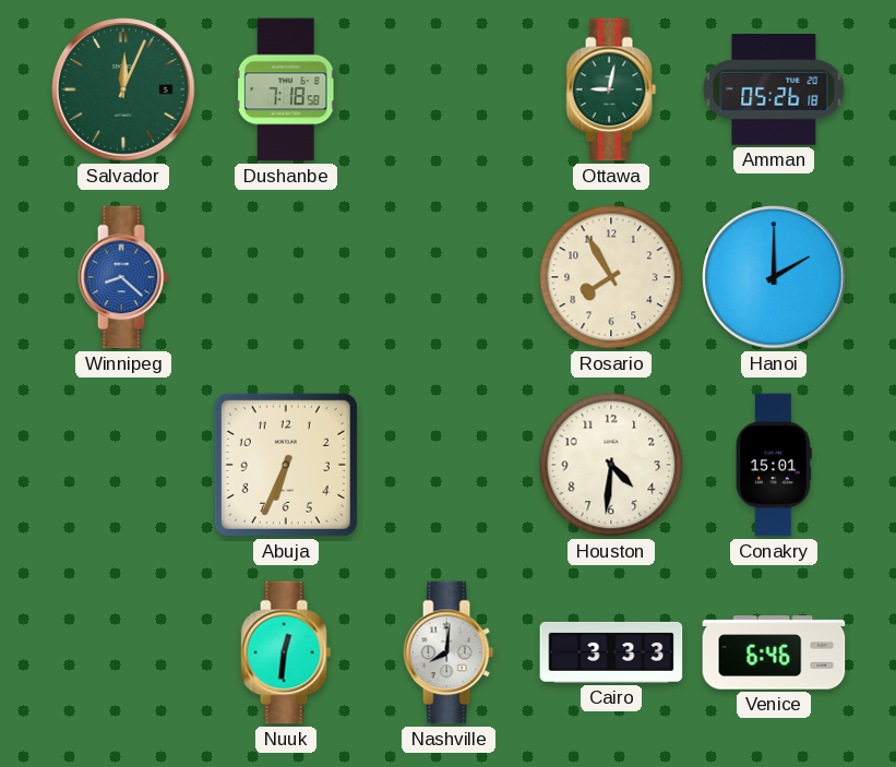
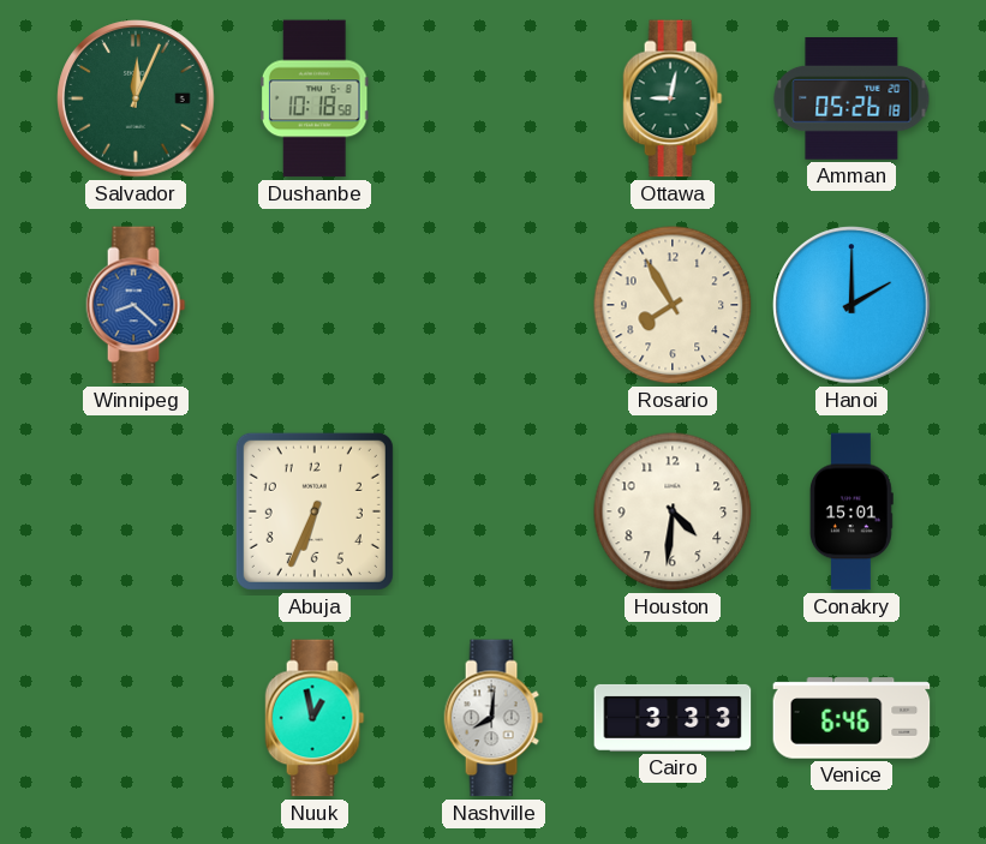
Dushanbe: 7:18 -> 10:18 (315, 98)
Nuuk: 12:31 -> 12:58 (315, 718)
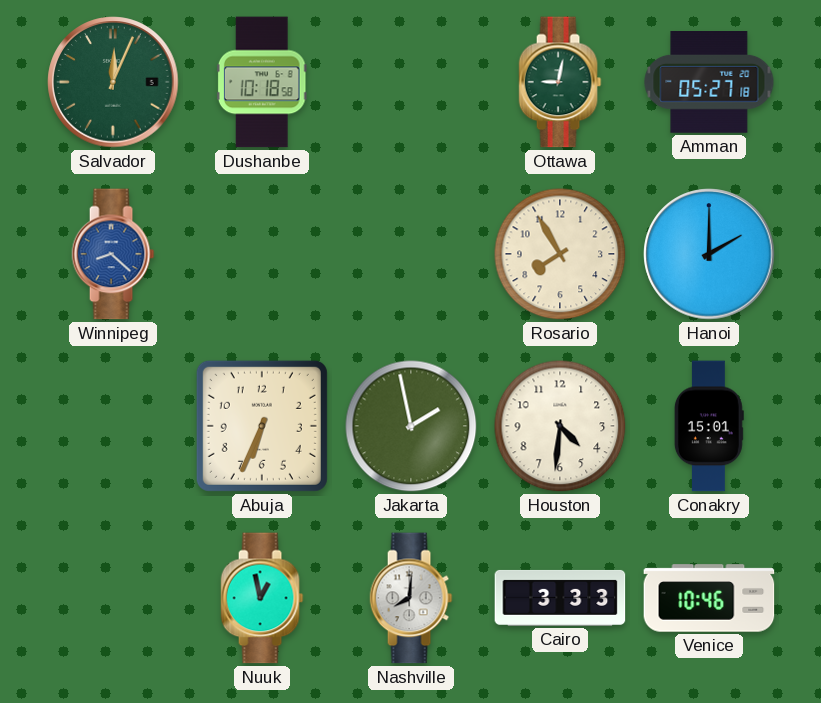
Amman: 05:26 -> 05:27 (709, 82)
Jakarta: none -> 1:58 (411, 426)
Venice: 6:46 -> 10:46 (709, 598)
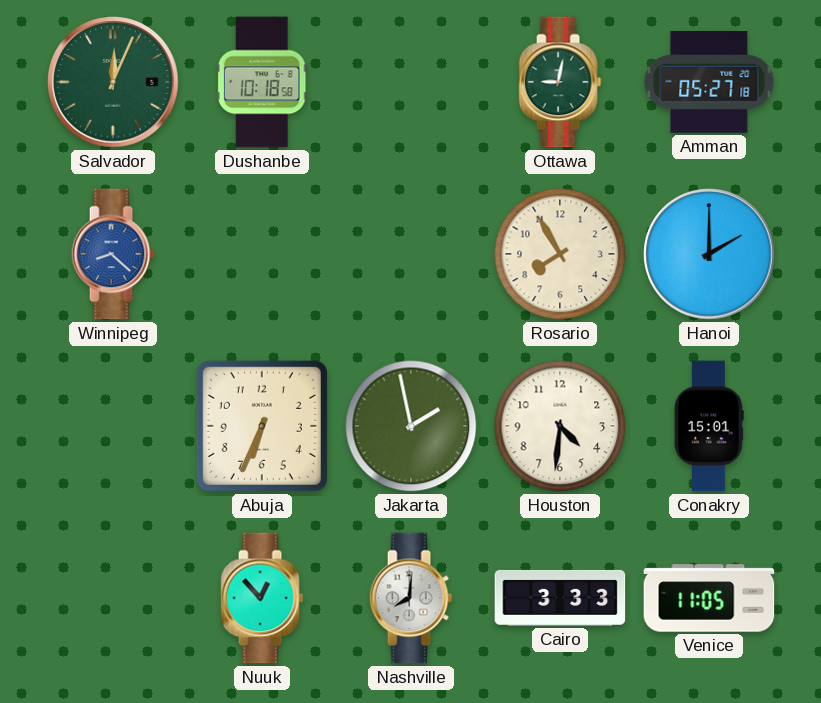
Nuuk: 12:58 -> 12:53 (262, 598)
Venice: 10:46 -> 11:05 (709, 598)
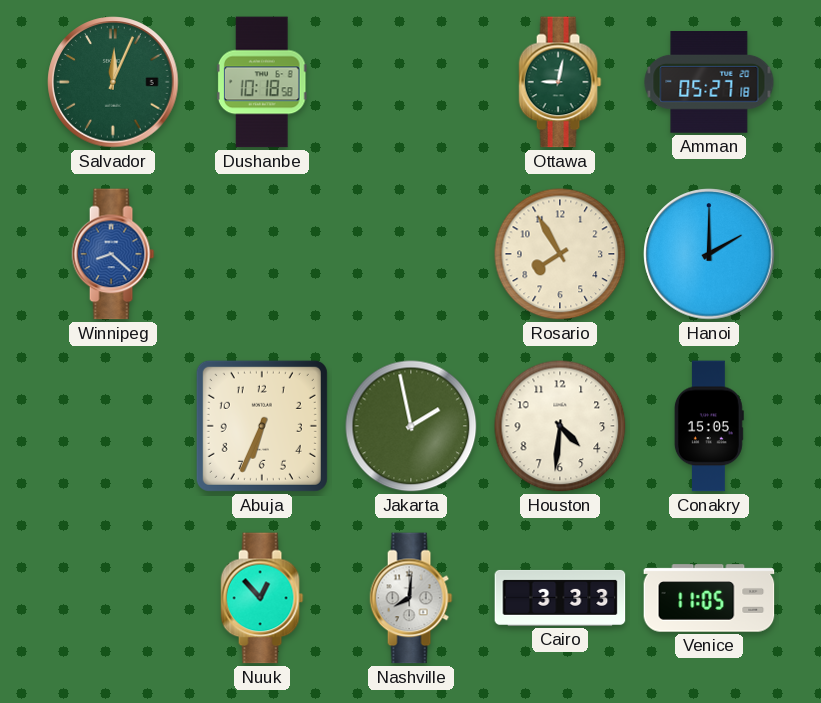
Conakry: 15:01 -> 15:05 (709, 426)
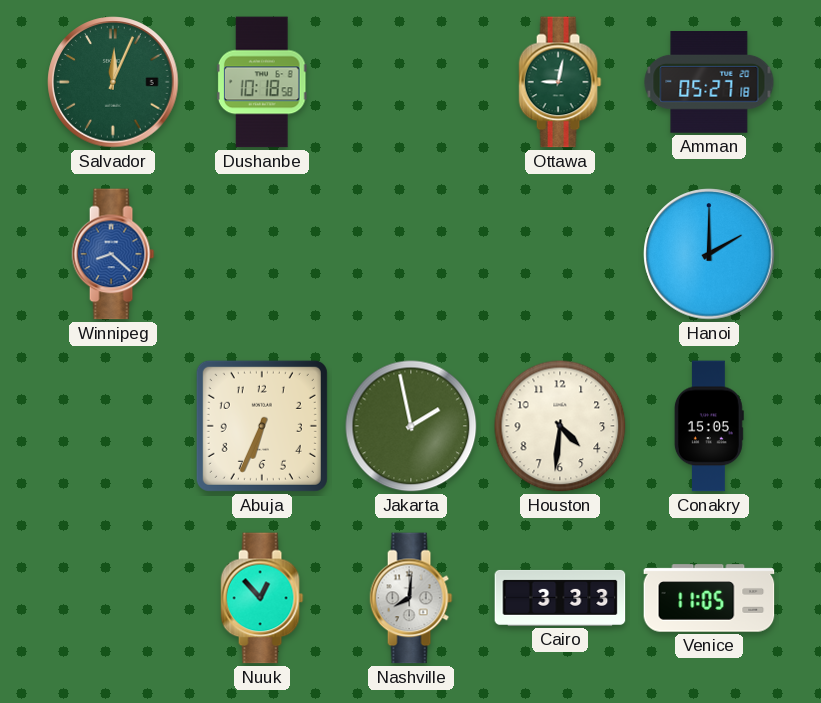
Rosario: 7:55 -> none (560, 254)
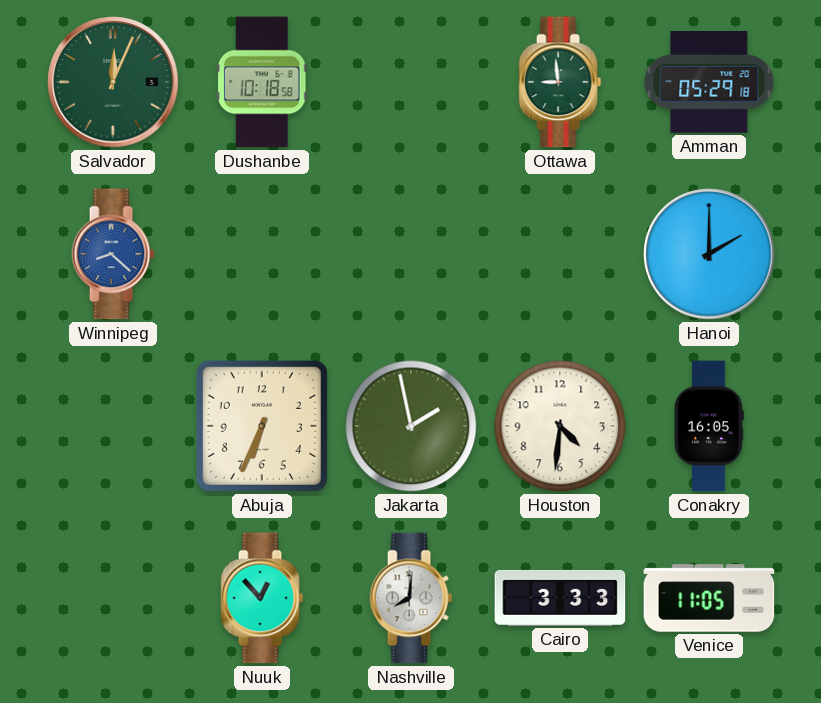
Ottawa: 9:02 -> 8:59 (560, 82)
Amman: 05:27 -> 05:29 (709, 82)
Conakry: 15:05 -> 16:05 (709, 426)
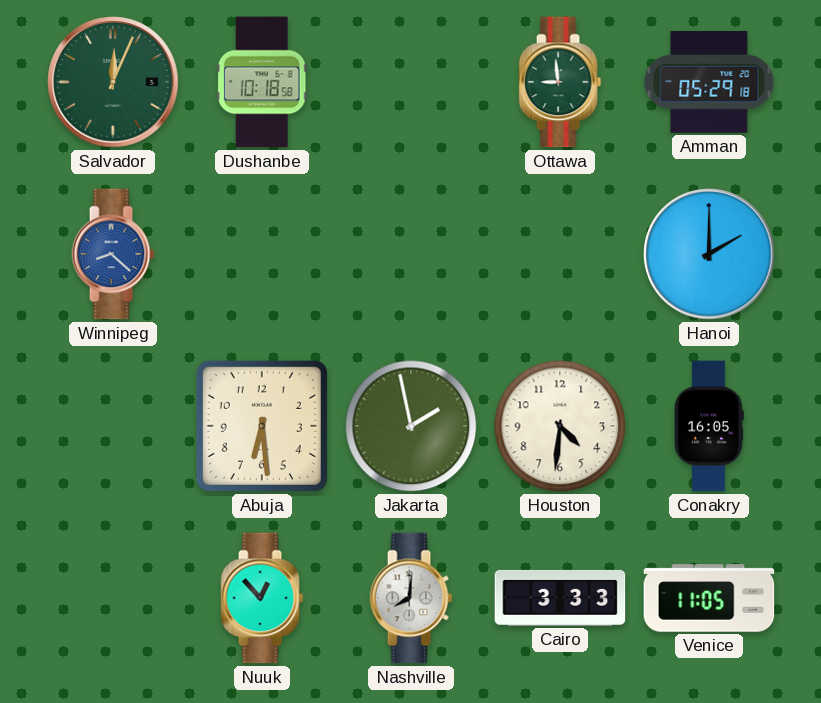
Abuja: 6:34 -> 6:29 (262, 426)
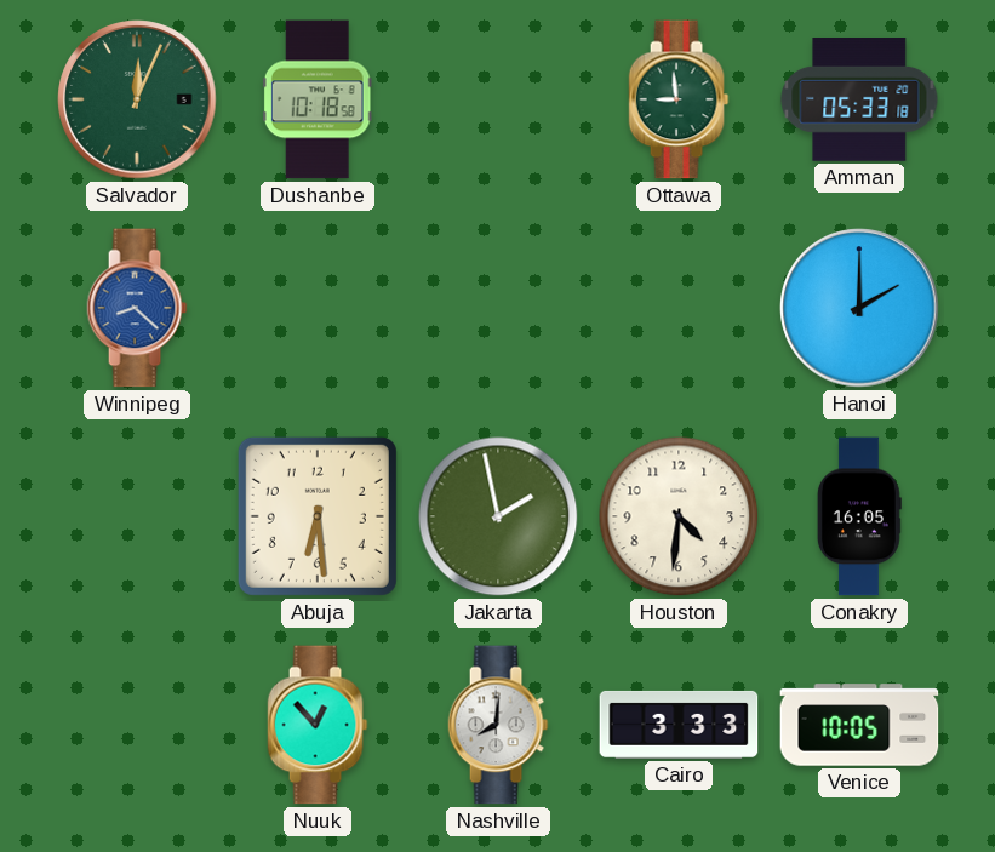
Amman: 05:29 -> 05:33 (859, 99)
Venice: 11:05 -> 10:05 (859, 725)
